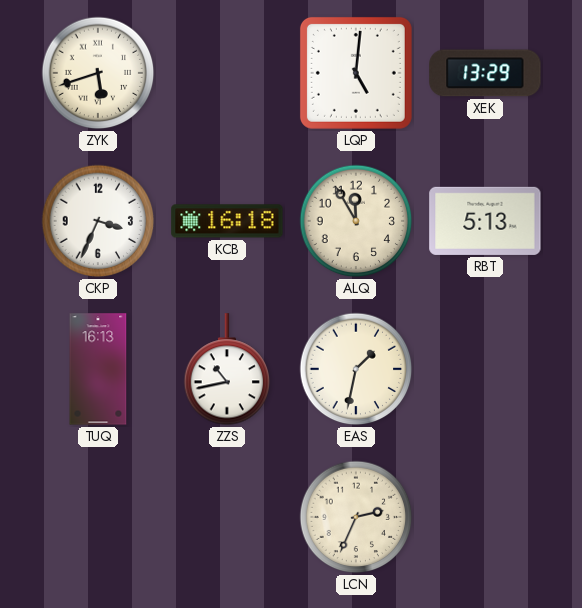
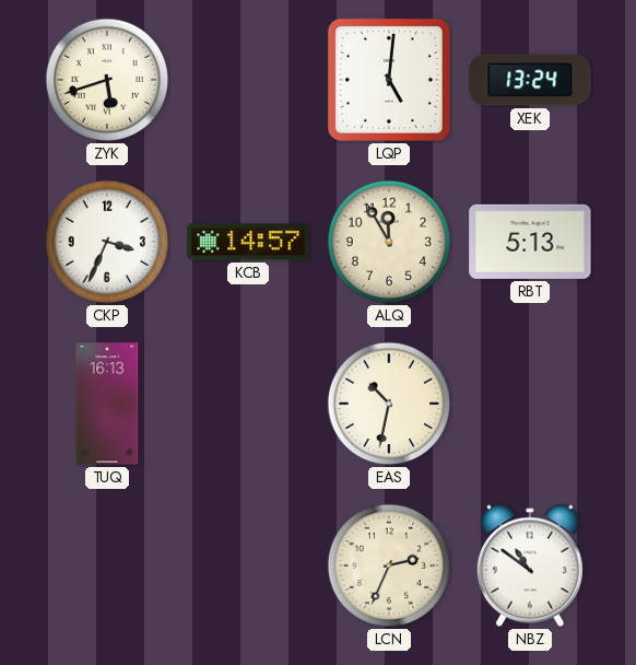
XEK: 13:29 -> 13:24 (530, 80)
KCB: 16:18 -> 14:57 (248, 242)
ZZS: 10:43 -> none (227, 370)
EAS: 1:32 -> 10:32 (389, 404)
NBZ: none -> 10:51 (530, 565)
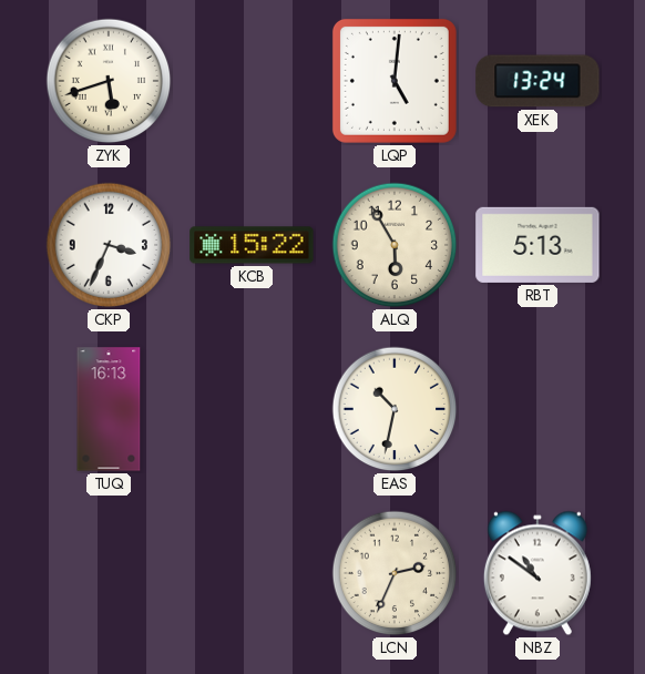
KCB: 14:57 -> 15:22 (252, 245)
ALQ: 11:55 -> 5:55 (395, 245)
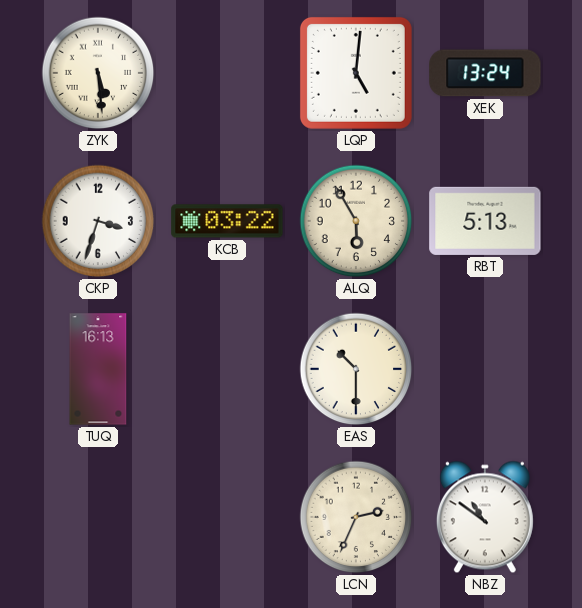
ZYK: 5:42 -> 5:29 (98, 73)
CKP: 3:34 -> 3:33 (98, 221)
KCB: 15:22 -> 03:22 (227, 221)
EAS: 10:32 -> 10:30 (356, 369)
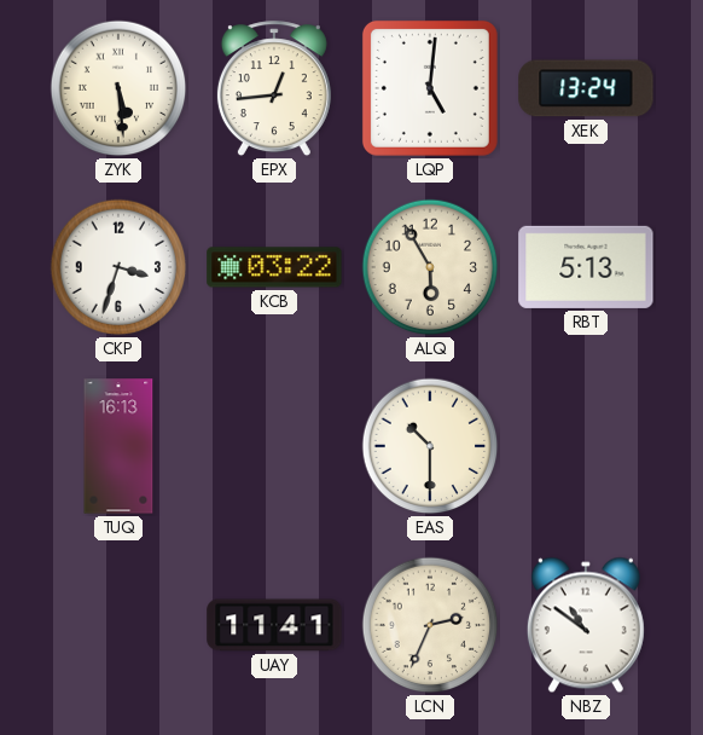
EPX: none -> 12:44 (274, 89)
UAY: none -> 11:41 (274, 625)
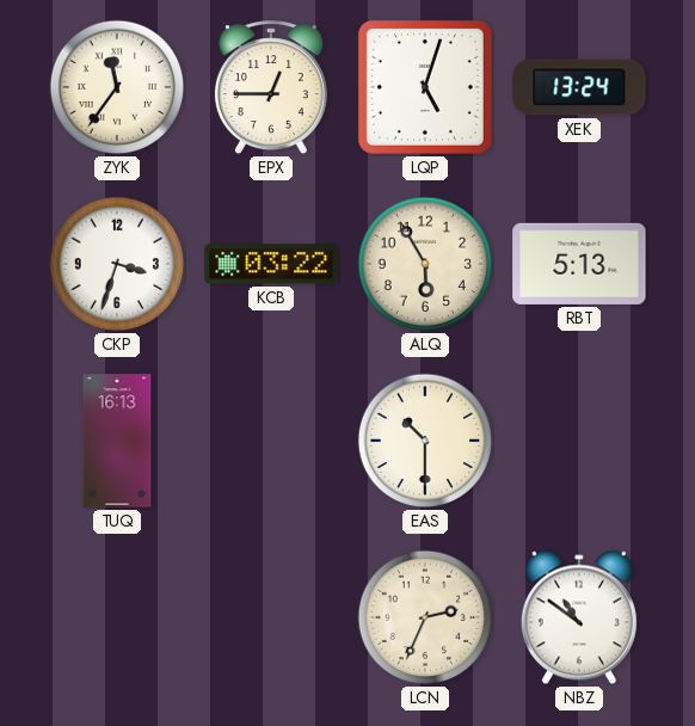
ZYK: 5:29 -> 11:36 (117, 87)
EPX: 12:44 -> 12:45 (271, 88)
LQP: 5:01 -> 5:03 (425, 87)
UAY: 11:41 -> none (274, 625)
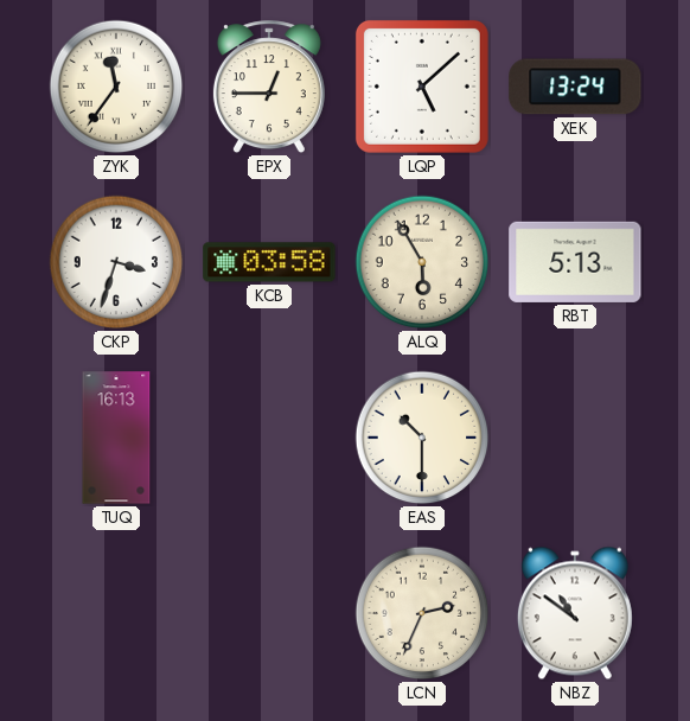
LQP: 5:03 -> 5:08 (422, 87)
KCB: 03:22 -> 03:58 (269, 262)
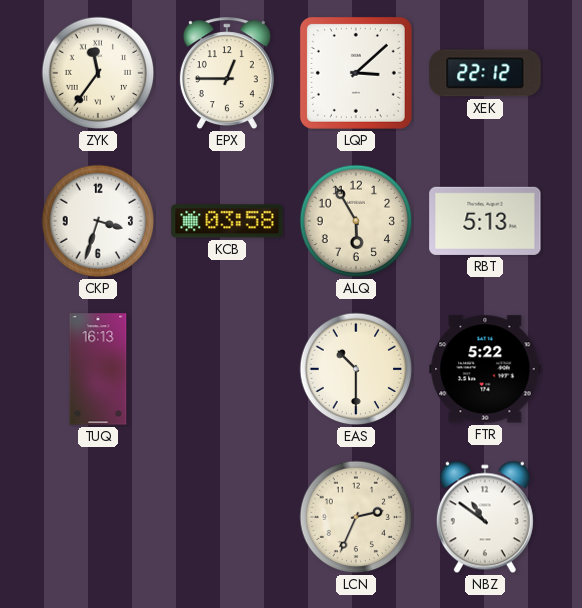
LQP: 5:08 -> 3:08 (356, 73)
XEK: 13:24 -> 22:12 (485, 73)
FTR: none -> 5:22 (485, 369)
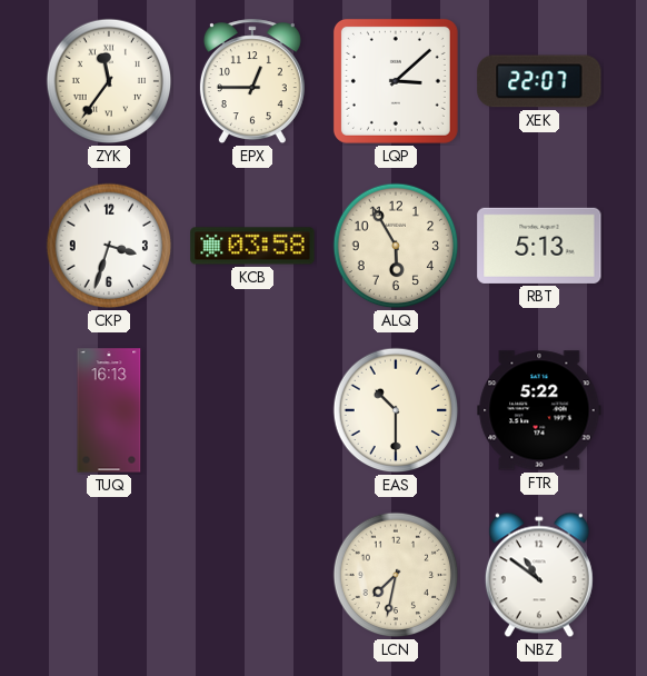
XEK: 22:12 -> 22:07 (539, 81)
LCN: 2:34 -> 7:32 (396, 575)
